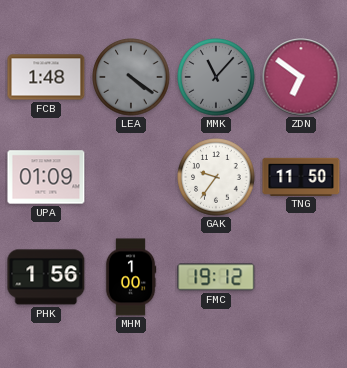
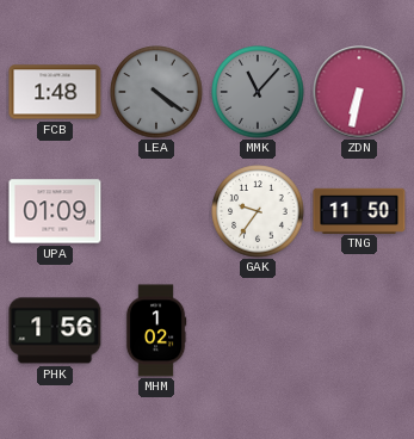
ZDN: 6:51 -> 6:32 (359, 92)
MHM: 1:00 -> 1:02 (156, 330)
FMC: 19:12 -> none (216, 277)
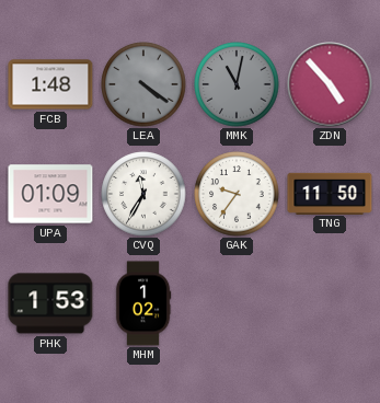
MMK: 11:07 -> 11:02 (237, 84)
ZDN: 6:32 -> 4:53 (330, 84)
CVQ: none -> 11:35 (143, 194)
PHK: 1:56 -> 1:53 (50, 303)
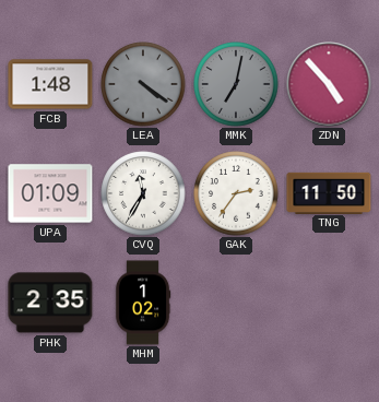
MMK: 11:02 -> 7:02 (236, 84)
GAK: 9:36 -> 2:36 (236, 193)
PHK: 1:53 -> 2:35 (50, 303)
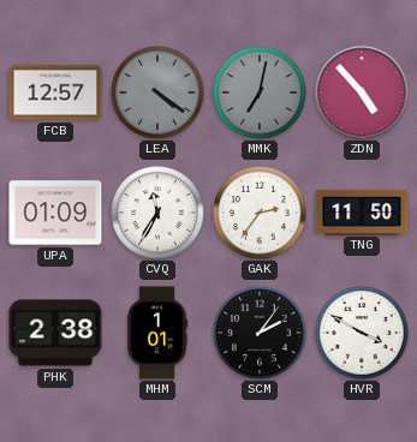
FCB: 1:48 -> 12:57 (55, 92)
PHK: 2:35 -> 2:38 (55, 333)
MHM: 1:02 -> 1:01 (157, 333)
SCM: none -> 2:06 (260, 333)
HVR: none -> 3:50 (362, 333)
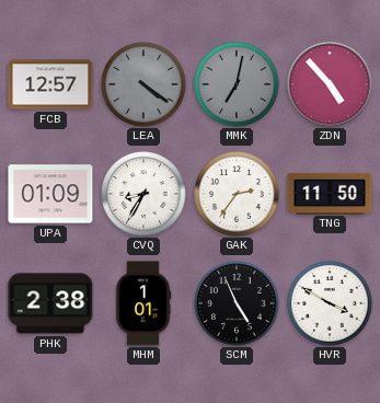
CVQ: 11:35 -> 8:35 (143, 194)
SCM: 2:06 -> 4:56 (237, 303)
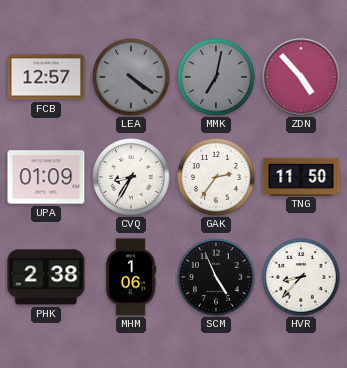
MHM: 1:01 -> 1:06 (131, 277)
HVR: 3:50 -> 8:37 (301, 277)
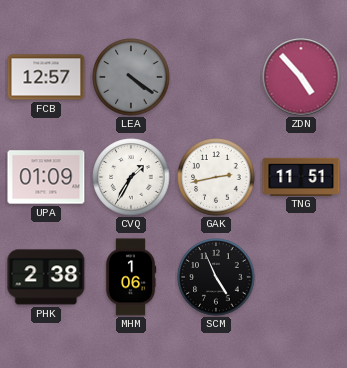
MMK: 7:02 -> none (216, 77)
CVQ: 8:35 -> 1:35 (131, 177)
GAK: 2:36 -> 2:43 (216, 177)
TNG: 11:50 -> 11:51 (301, 176)
HVR: 8:37 -> none (301, 277)
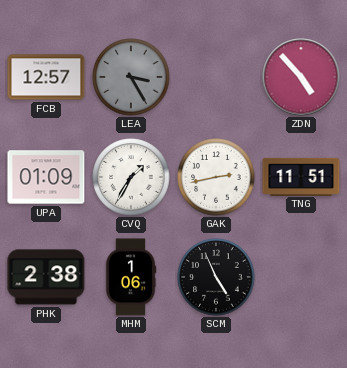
LEA: 4:21 -> 3:25 (131, 77)
